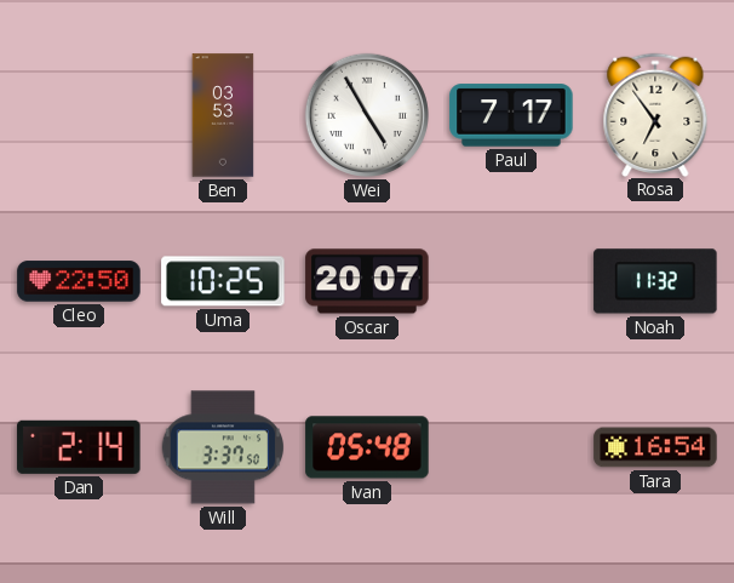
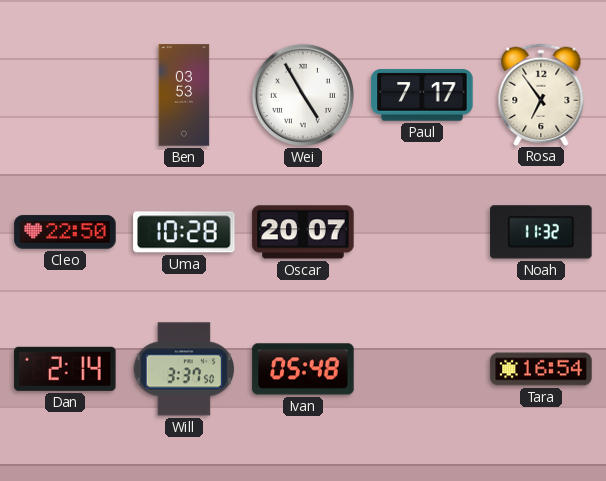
Uma: 10:25 -> 10:28 (184, 232)
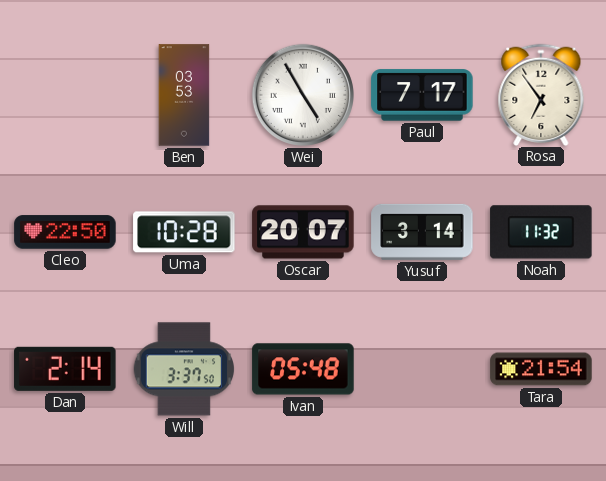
Yusuf: none -> 3:14 (422, 232)
Tara: 16:54 -> 21:54 (541, 369)
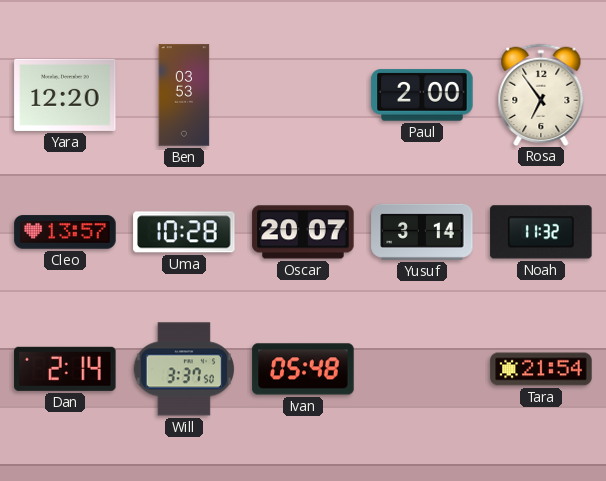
Yara: none -> 12:20 (65, 95)
Wei: 4:55 -> none (303, 95)
Paul: 7:17 -> 2:00 (422, 95)
Cleo: 22:50 -> 13:57 (65, 232)
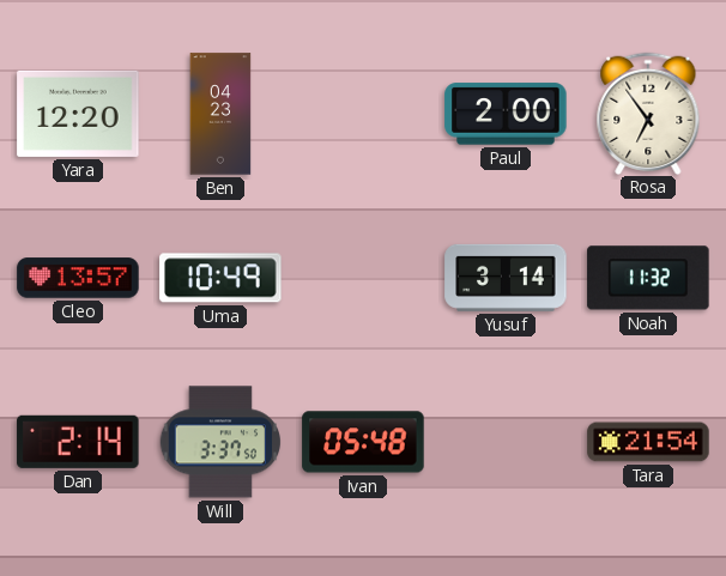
Ben: 03:53 -> 04:23 (220, 114)
Uma: 10:28 -> 10:49 (220, 278)
Oscar: 20:07 -> none (303, 232)
